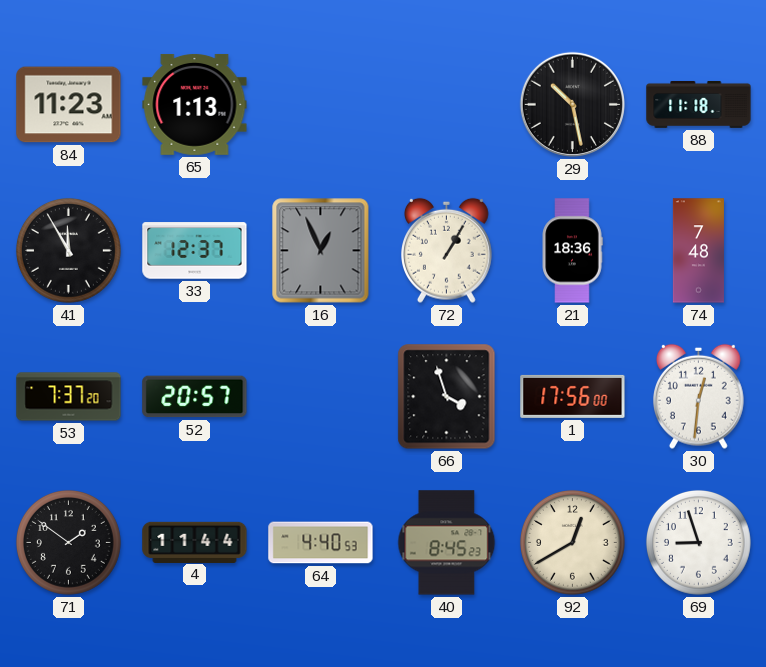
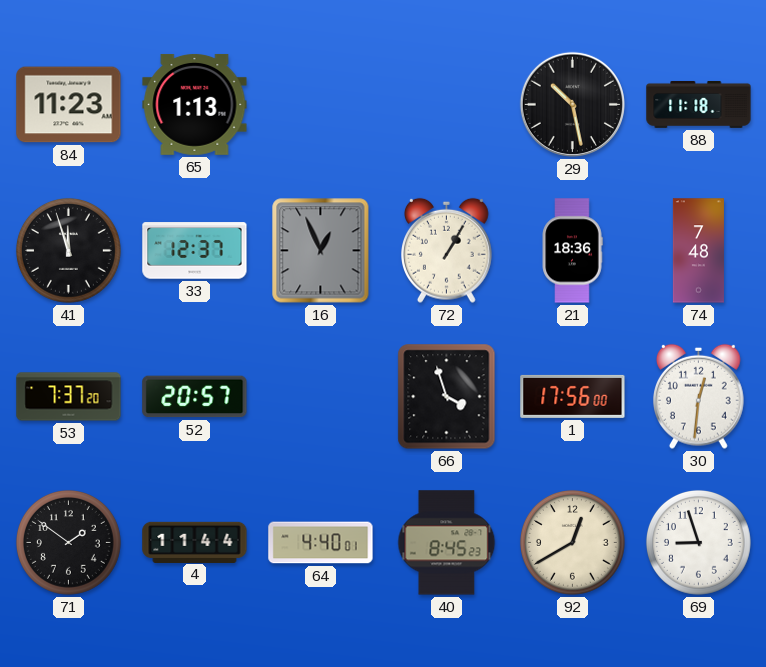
41: 11:55 -> 11:57 (68, 250)
64: 4:40:53 -> 4:40:01 (321, 543)
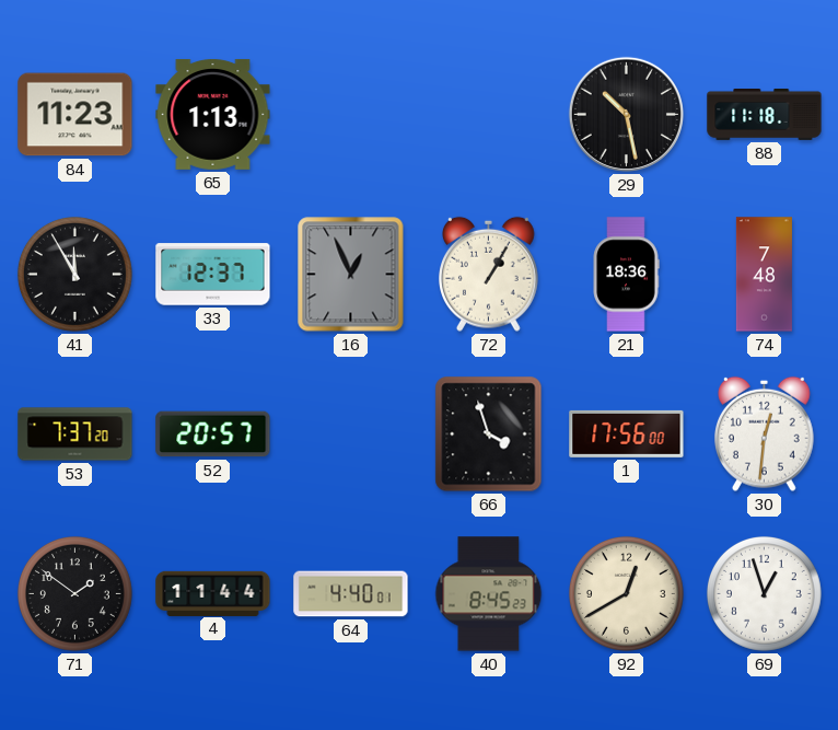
41: 11:57 -> 11:55 (74, 274)
69: 8:57 -> 12:57 (764, 593)
